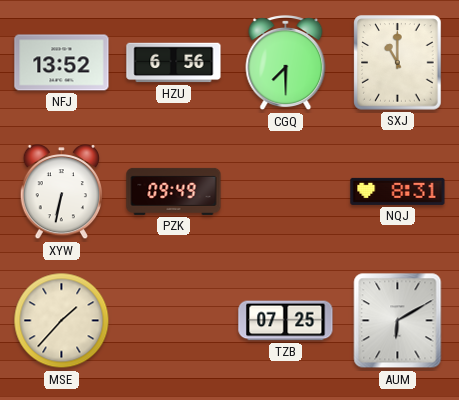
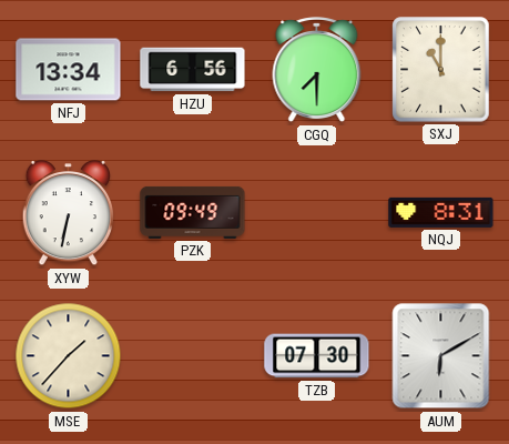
NFJ: 13:52 -> 13:34 (69, 70)
TZB: 07:25 -> 07:30 (317, 356)
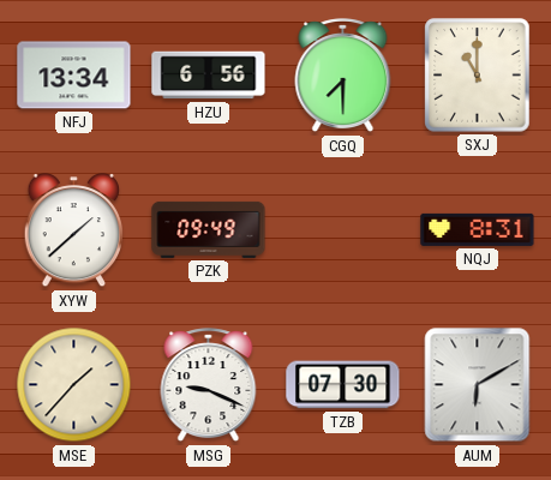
XYW: 6:32 -> 1:38 (74, 232)
MSG: none -> 9:19 (209, 385)
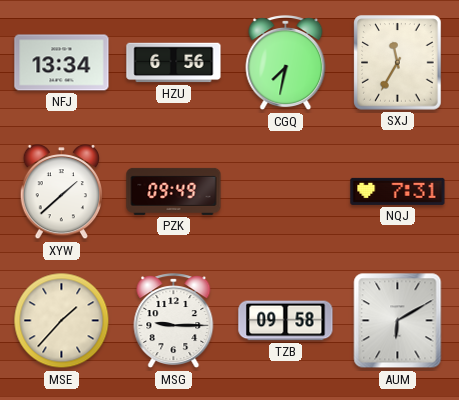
CGQ: 7:30 -> 7:32 (286, 63)
SXJ: 11:00 -> 11:35 (398, 63)
NQJ: 8:31 -> 7:31 (398, 191)
MSG: 9:19 -> 9:15 (174, 321)
TZB: 07:30 -> 09:58 (286, 321)
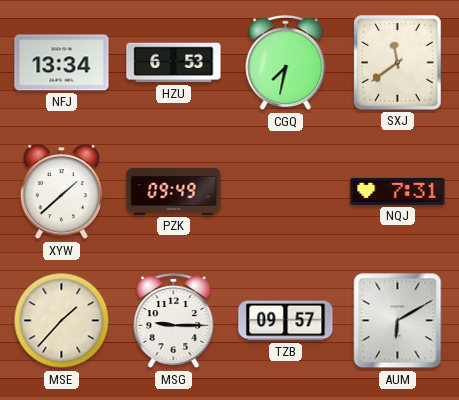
HZU: 6:56 -> 6:53 (174, 63)
SXJ: 11:35 -> 11:39 (398, 63)
TZB: 09:58 -> 09:57 (286, 321)
